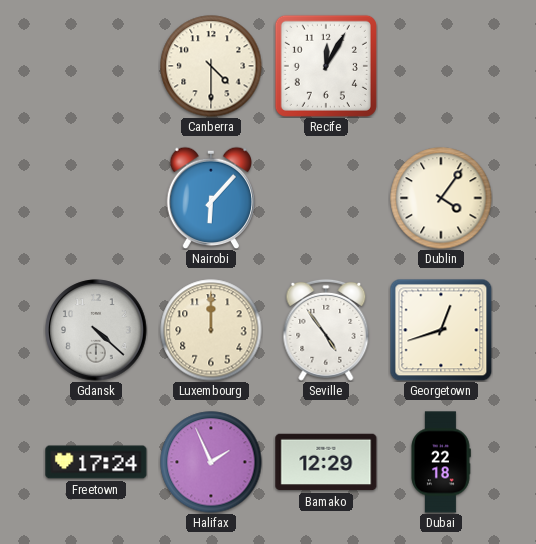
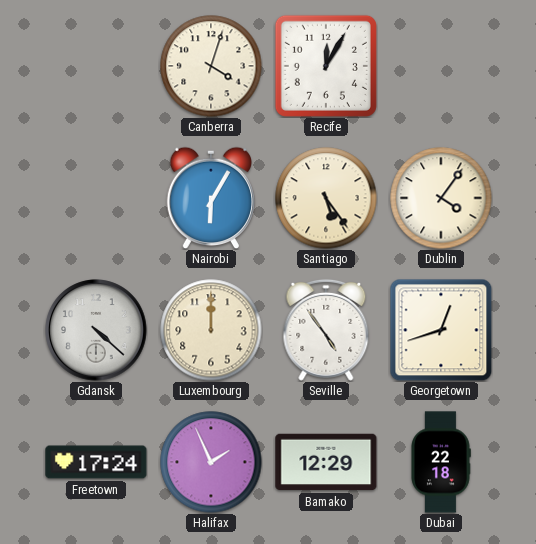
Canberra: 4:30 -> 4:03 (211, 66)
Nairobi: 6:07 -> 6:05 (210, 198)
Santiago: none -> 5:24 (326, 198)
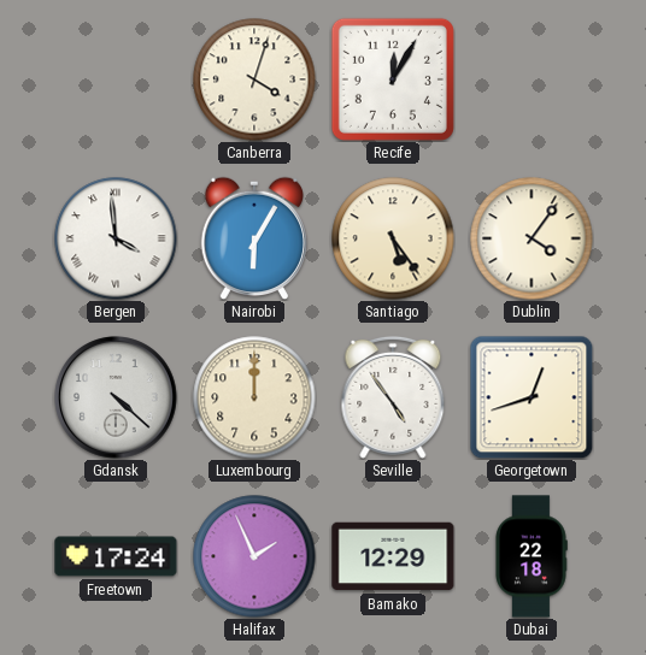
Bergen: none -> 3:59 (116, 238)
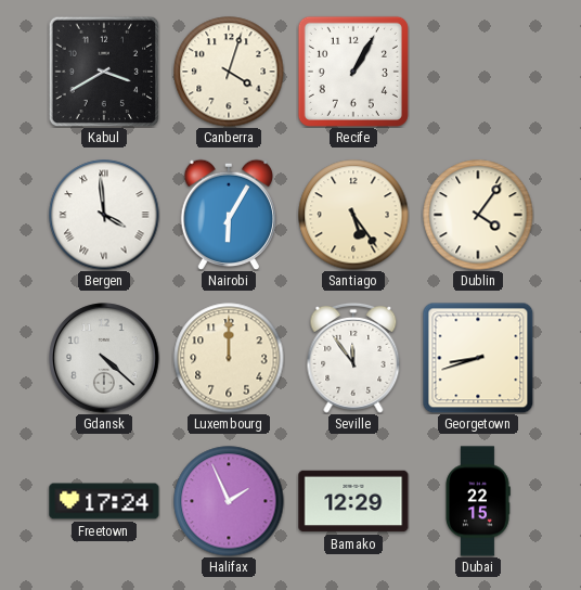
Kabul: none -> 3:40 (104, 72)
Recife: 12:05 -> 1:05 (353, 72)
Seville: 4:54 -> 11:54 (353, 358)
Georgetown: 12:42 -> 8:42 (478, 358)
Dubai: 22:18 -> 22:15 (478, 501)
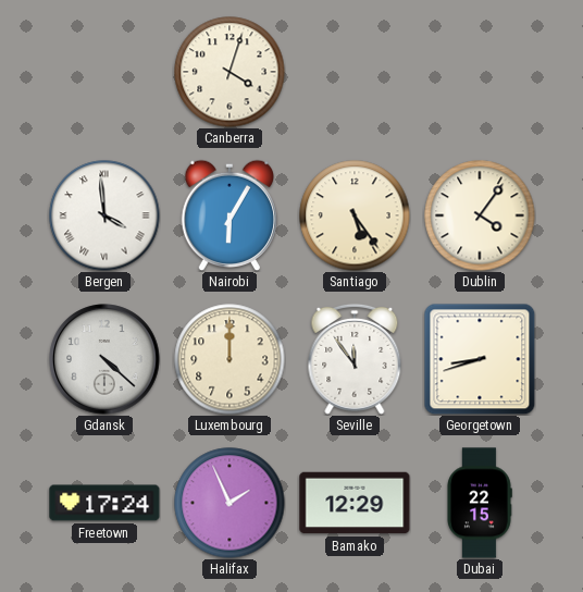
Kabul: 3:40 -> none (104, 72)
Recife: 1:05 -> none (353, 72)
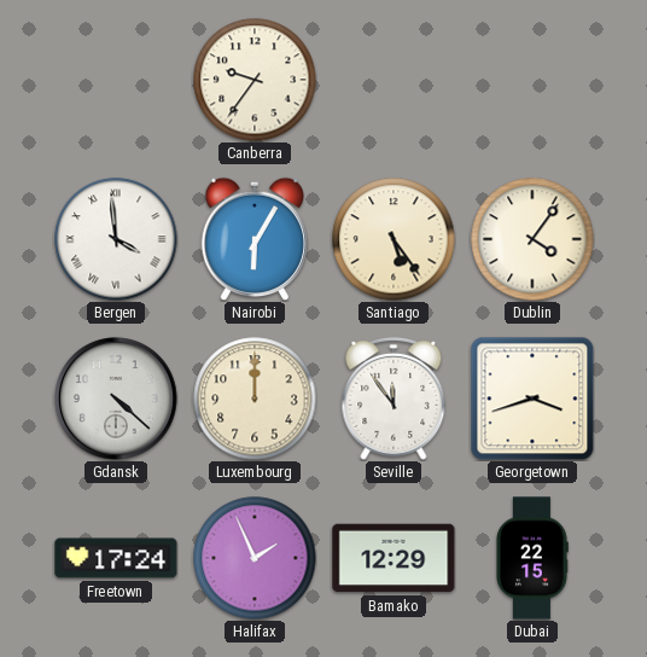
Canberra: 4:03 -> 9:36 (255, 80)
Georgetown: 8:42 -> 3:42 (532, 399)
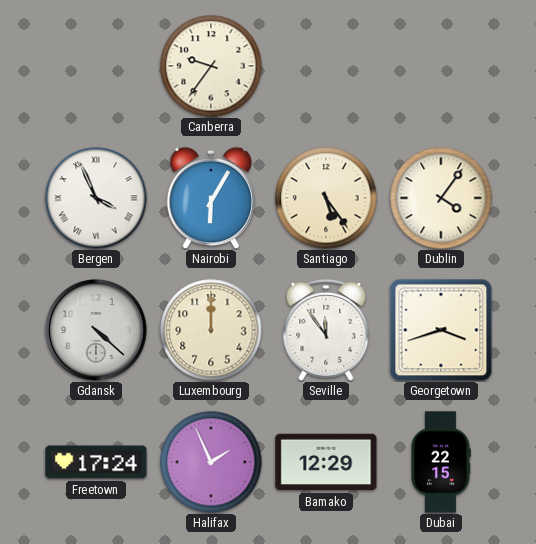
Bergen: 3:59 -> 3:56 (96, 198)
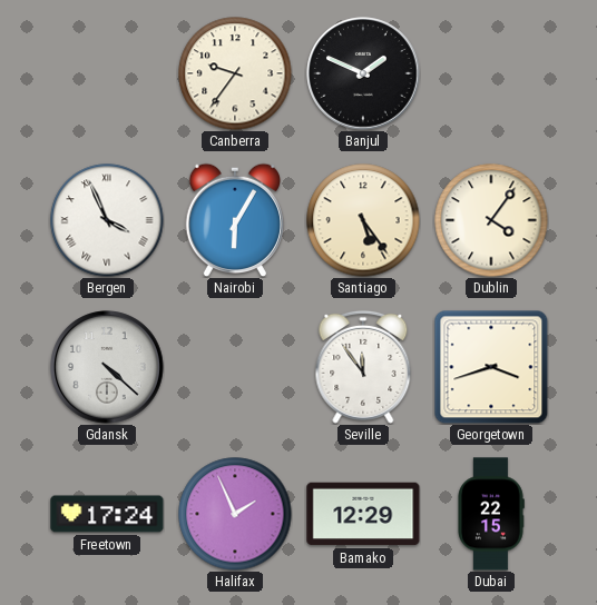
Banjul: none -> 1:49 (363, 73)
Luxembourg: 12:00 -> none (211, 330)
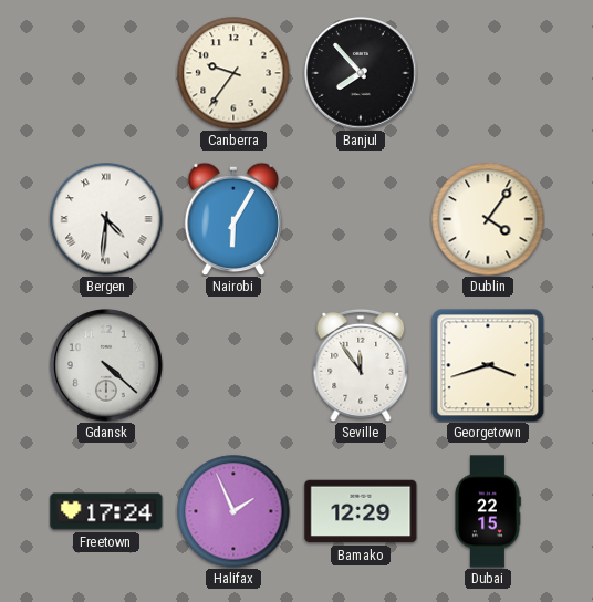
Banjul: 1:49 -> 7:53 (361, 73)
Bergen: 3:56 -> 4:31 (106, 219)
Santiago: 5:24 -> none (363, 220)
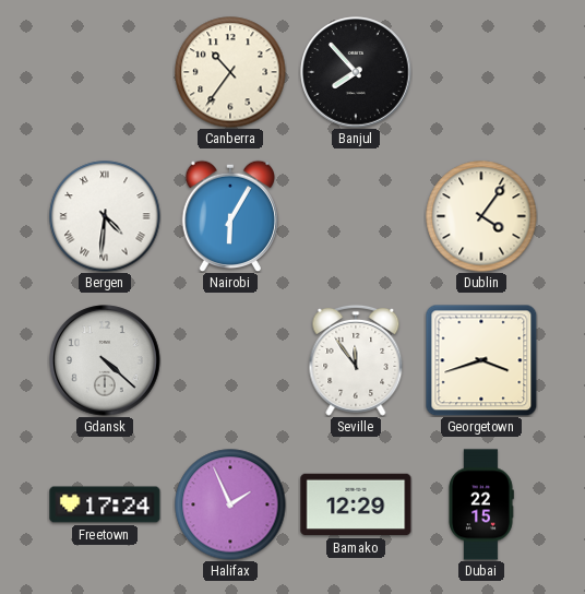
Canberra: 9:36 -> 10:36 (230, 72)
